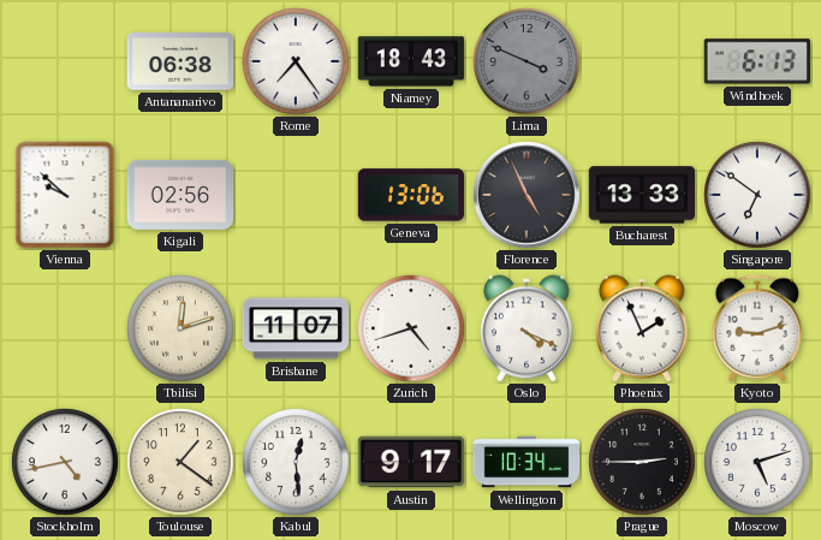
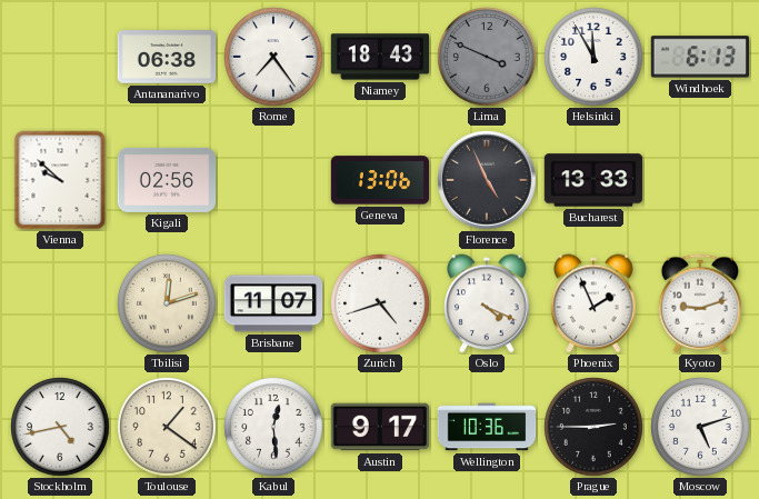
Helsinki: none -> 11:55 (593, 57)
Singapore: 6:51 -> none (757, 195)
Wellington: 10:34 -> 10:36 (487, 427)
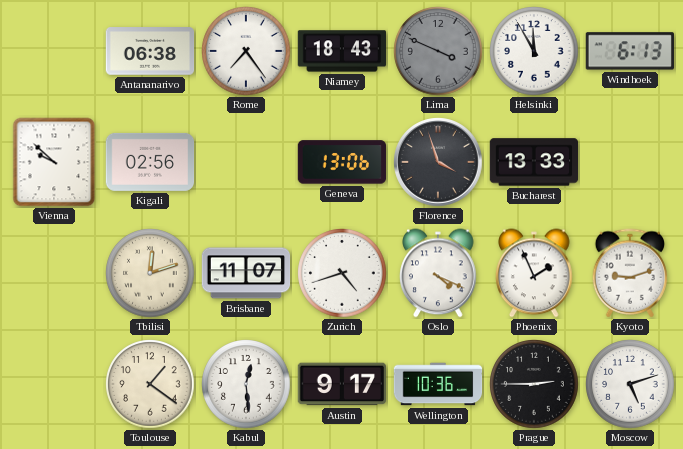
Florence: 4:56 -> 3:57 (438, 162)
Stockholm: 4:43 -> none (60, 427)
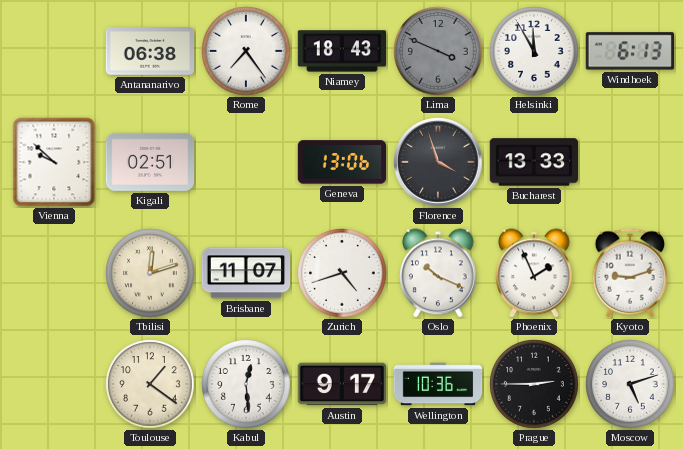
Kigali: 02:56 -> 02:51 (150, 162)
Oslo: 4:19 -> 10:19 (438, 273)
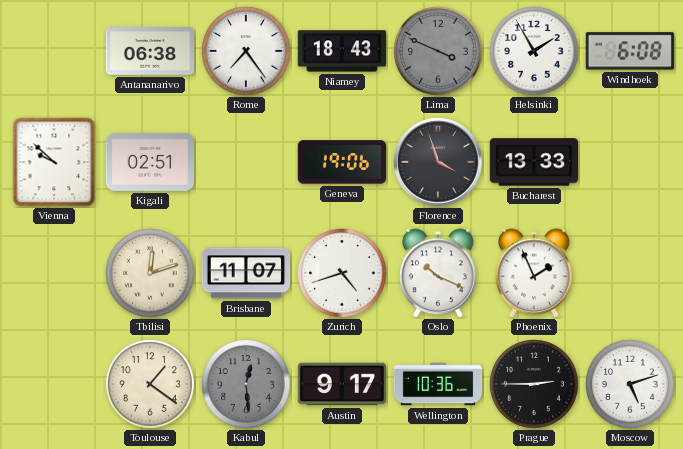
Helsinki: 11:55 -> 1:55 (534, 51)
Windhoek: 6:13 -> 6:08 (629, 51)
Geneva: 13:06 -> 19:06 (342, 162)
Kyoto: 9:12 -> none (630, 273)
Kabul dial: white -> grey (246, 384)
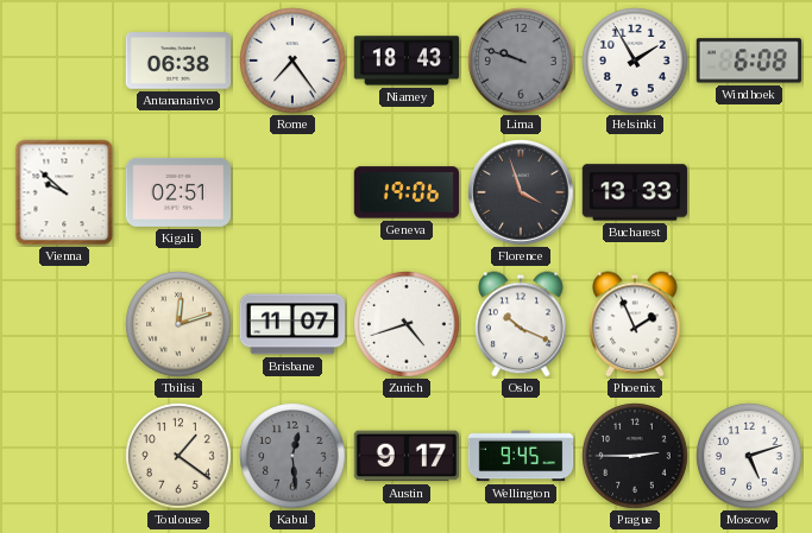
Lima: 3:49 -> 9:48 (521, 61)
Wellington: 10:36 -> 9:45 (521, 456)
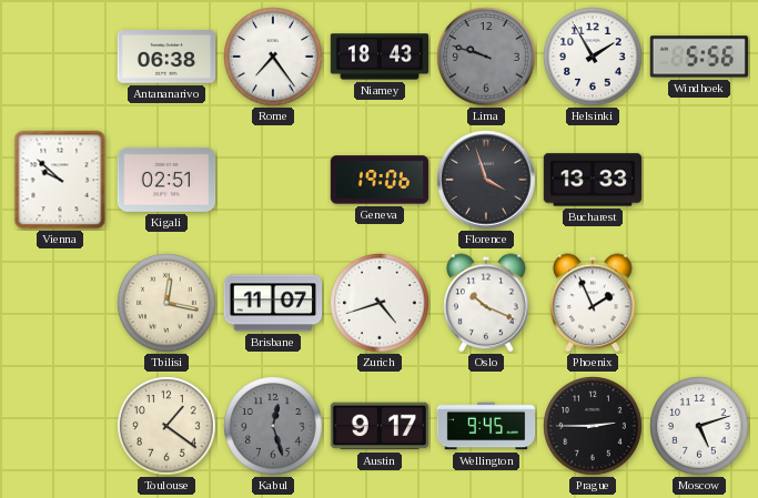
Windhoek: 6:08 -> 5:56 (698, 57)
Tbilisi: 12:12 -> 12:17 (166, 303)
Kabul: 12:29 -> 12:27 (273, 426)
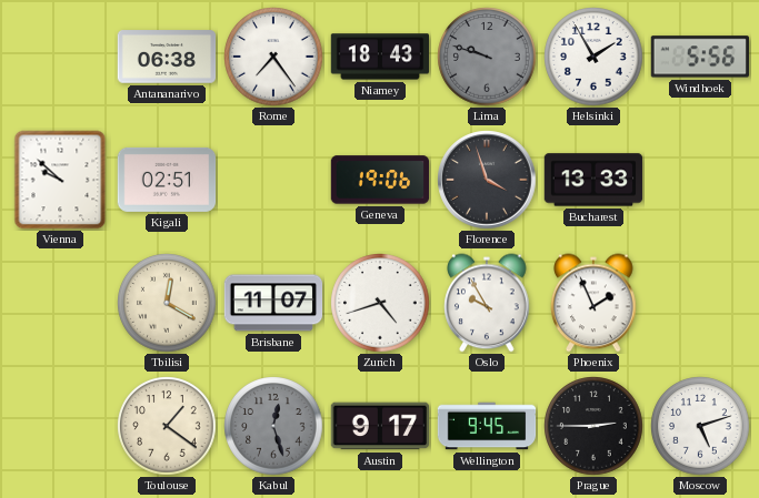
Tbilisi: 12:17 -> 12:20 (167, 303)
Oslo: 10:19 -> 9:55 (487, 303)
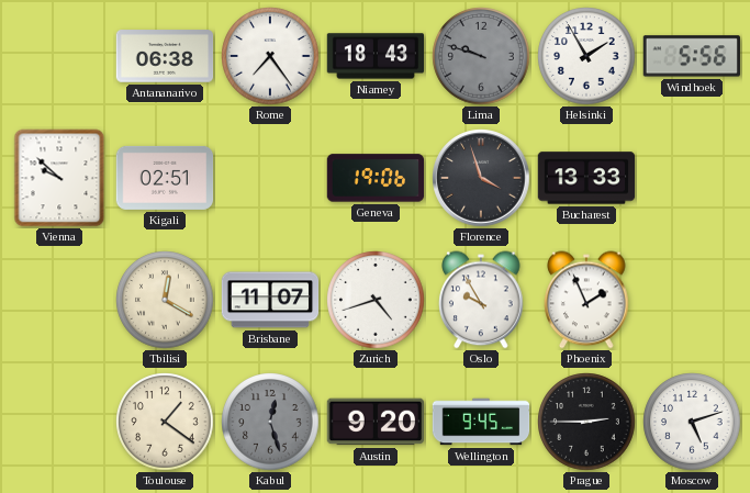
Austin: 9:17 -> 9:20 (376, 422)
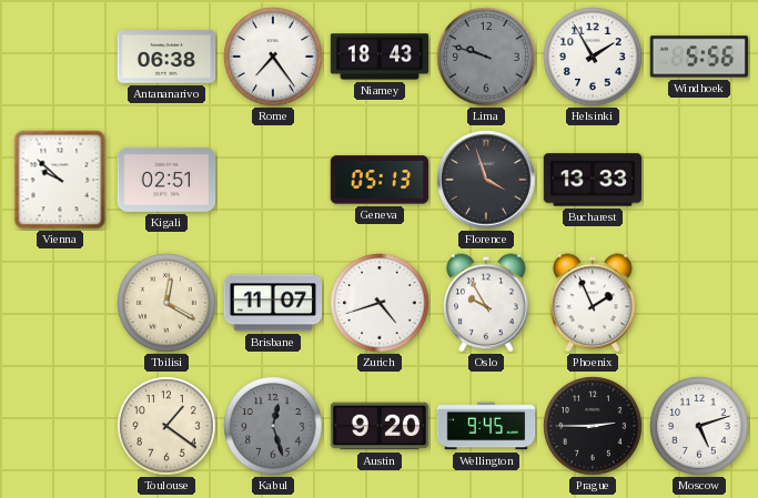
Geneva: 19:06 -> 05:13 (380, 180)
